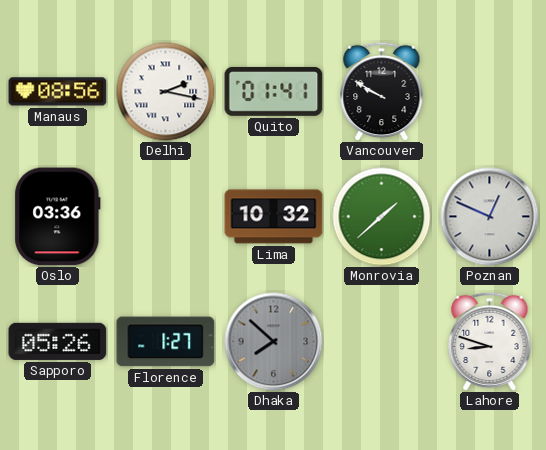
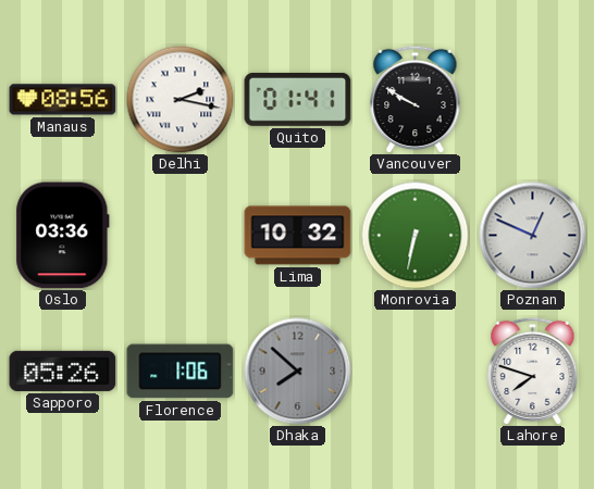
Monrovia: 1:38 -> 6:32 (416, 236)
Florence: 1:27 -> 1:06 (181, 372)
Lahore: 8:48 -> 7:48 (533, 371)
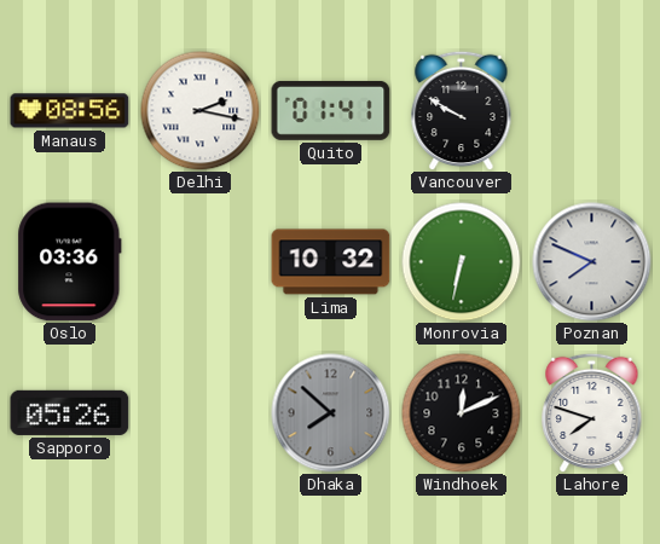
Poznan: 12:49 -> 7:49 (592, 262)
Florence: 1:06 -> none (181, 372)
Windhoek: none -> 12:11 (462, 413)
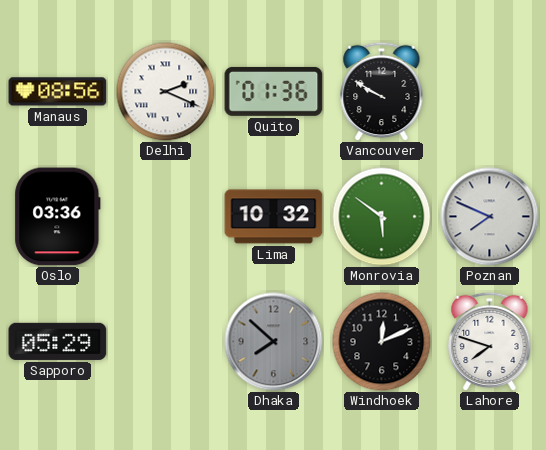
Delhi: 2:17 -> 2:19 (166, 92)
Quito: 01:41 -> 01:36 (274, 91)
Monrovia: 6:32 -> 5:51 (382, 217)
Sapporo: 05:26 -> 05:29 (58, 341)
